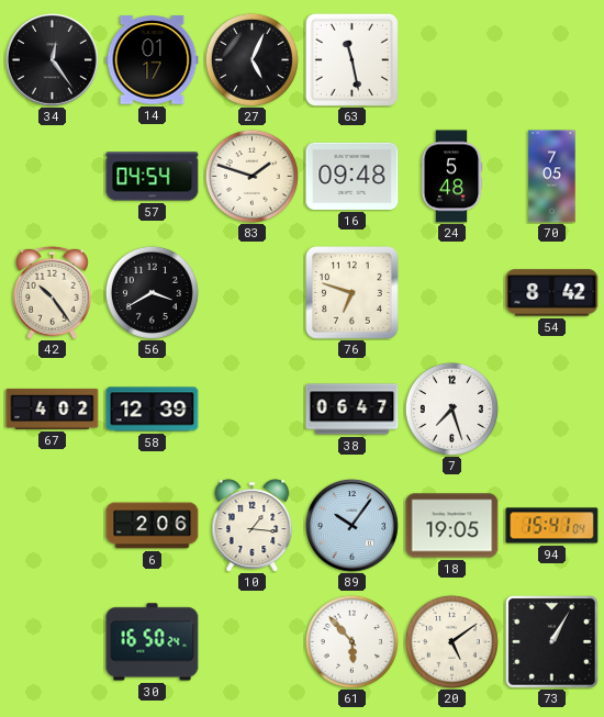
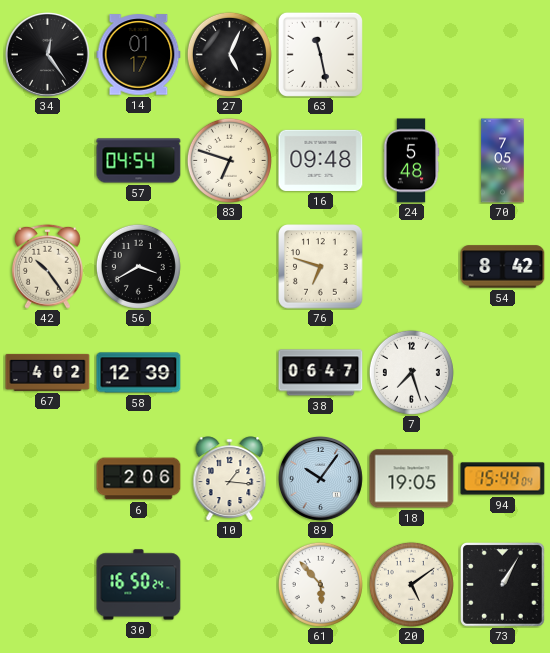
83: 1:48 -> 6:48 (229, 160)
94: 15:41 -> 15:44 (503, 479)
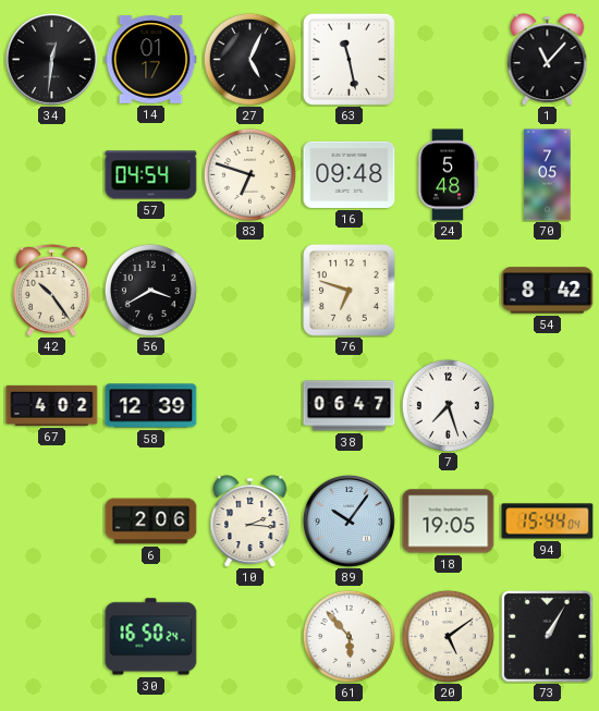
34: 12:24 -> 12:31 (51, 59)
1: none -> 11:07 (548, 60)
10: 1:16 -> 2:16 (250, 522)
